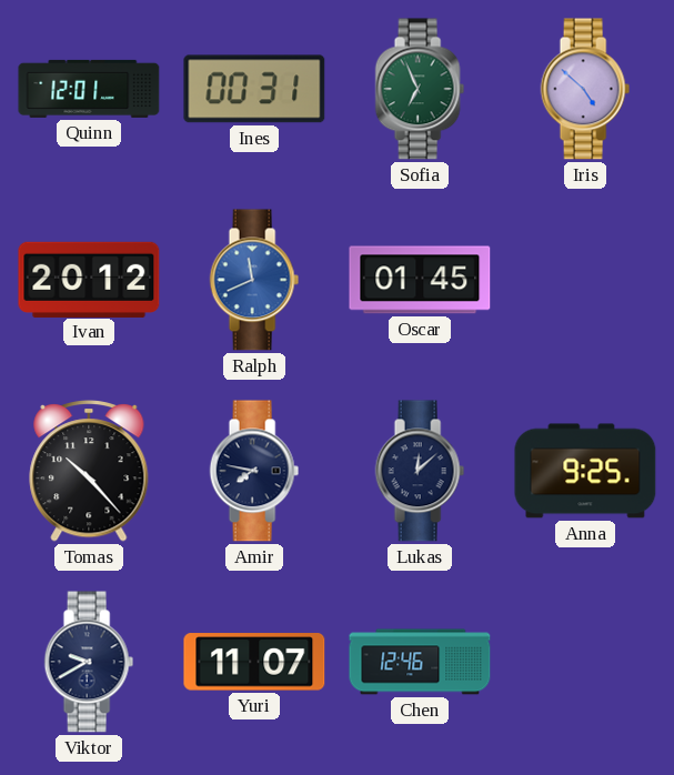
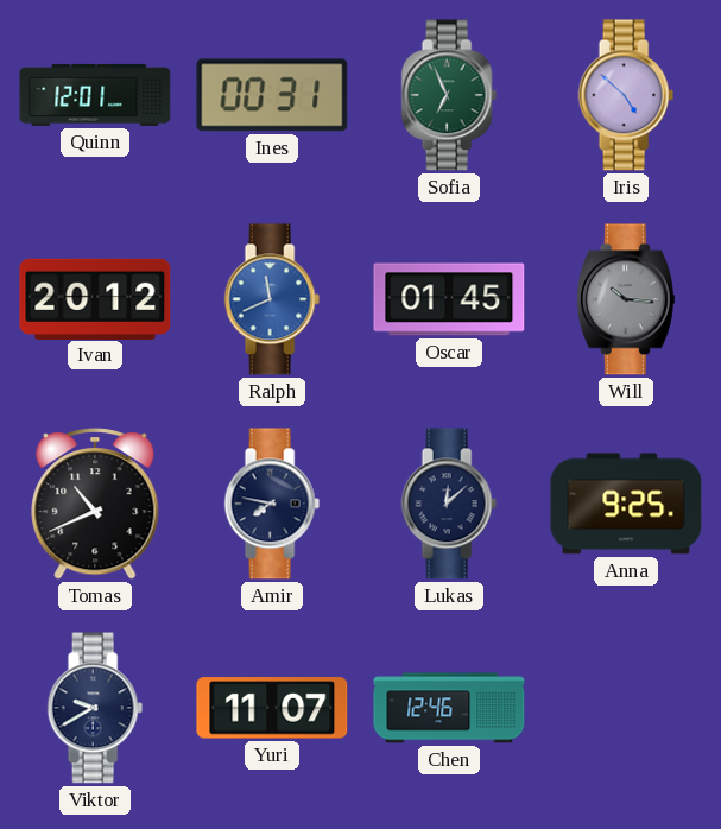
Will: none -> 10:16 (626, 299)
Tomas: 10:23 -> 10:41 (95, 505)
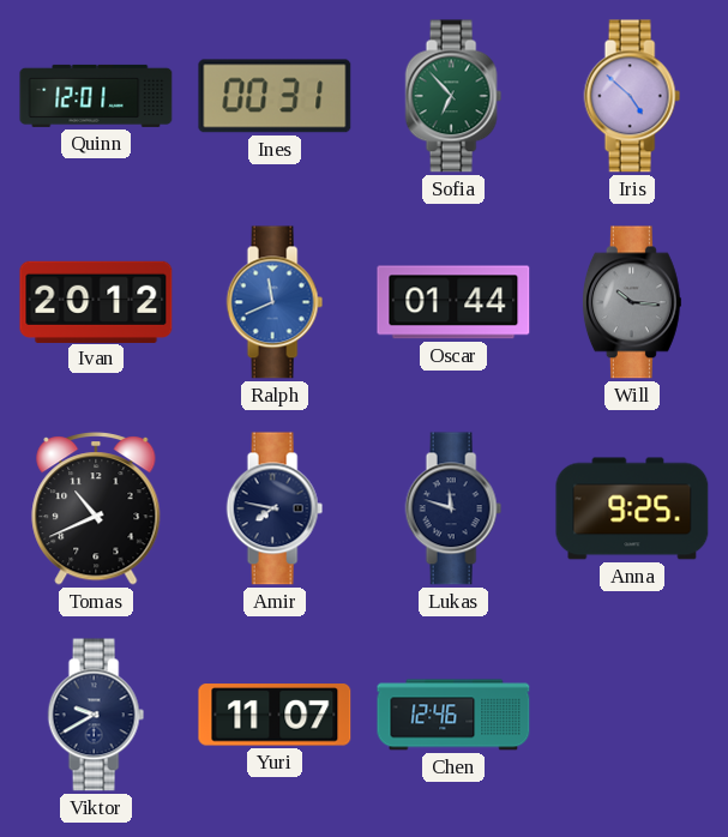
Sofia: 6:56 -> 6:53 (453, 96)
Oscar: 01:45 -> 01:44 (453, 302)
Lukas: 12:08 -> 11:48 (453, 508)
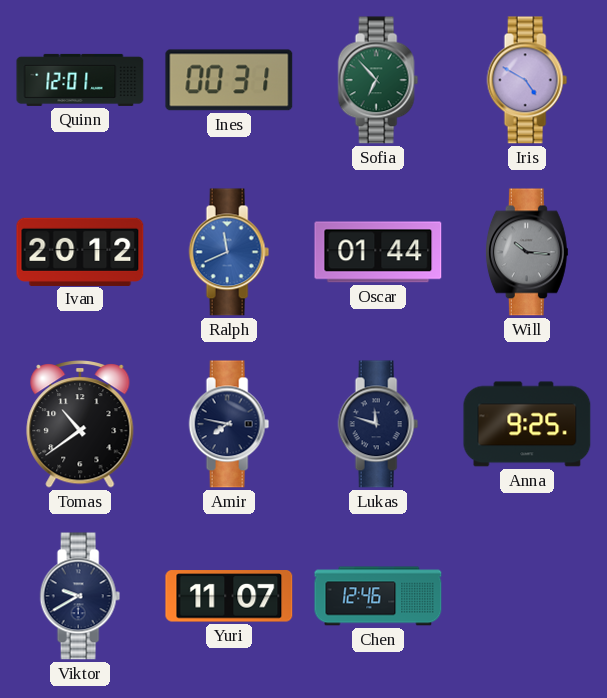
Iris: 4:52 -> 4:50 (527, 80)
Tomas: 10:41 -> 10:39 (80, 425)
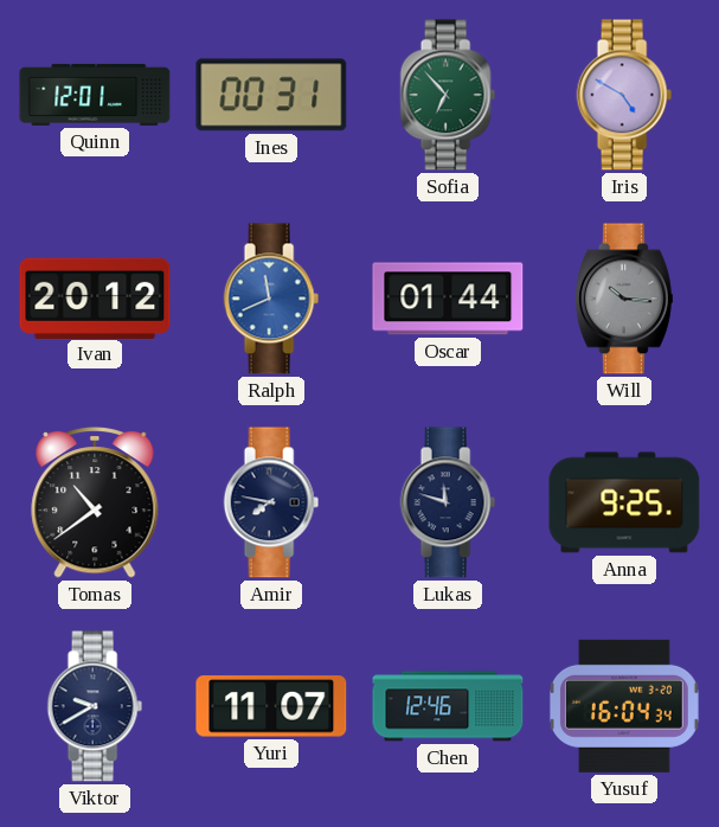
Yusuf: none -> 16:04 (624, 706)
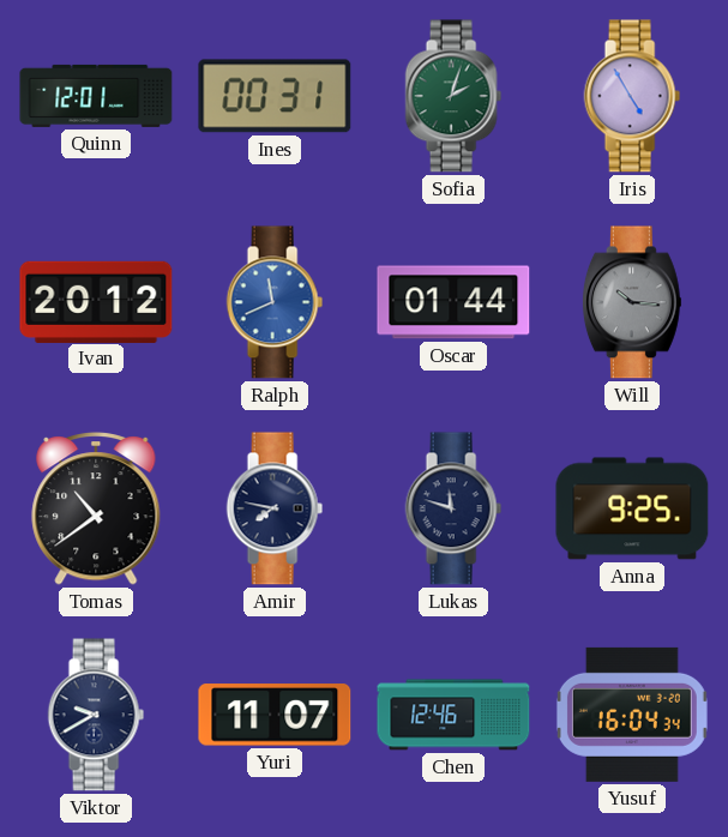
Sofia: 6:53 -> 2:03 (453, 96)
Iris: 4:50 -> 4:55 (632, 96)
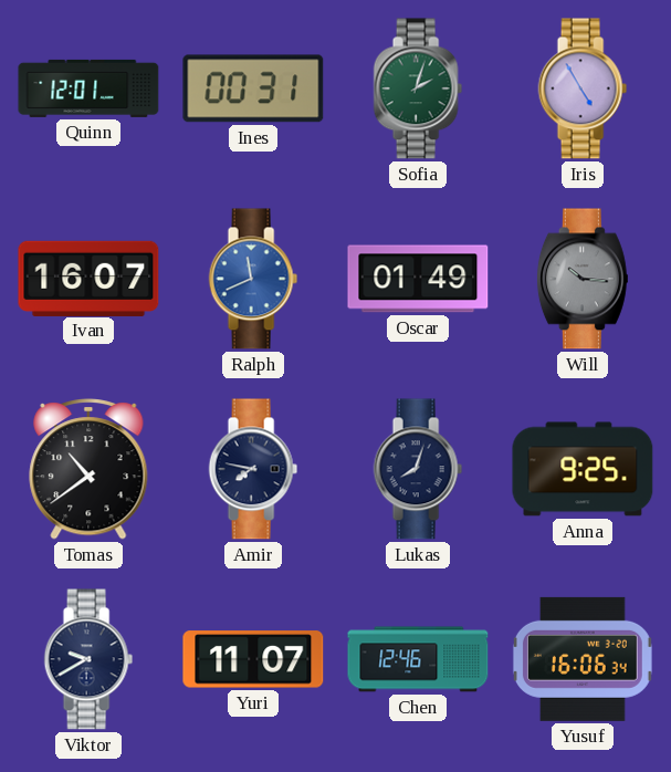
Ivan: 20:12 -> 16:07 (88, 278)
Oscar: 01:44 -> 01:49 (418, 279)
Lukas: 11:48 -> 8:03 (418, 469)
Yusuf: 16:04 -> 16:06 (583, 659)
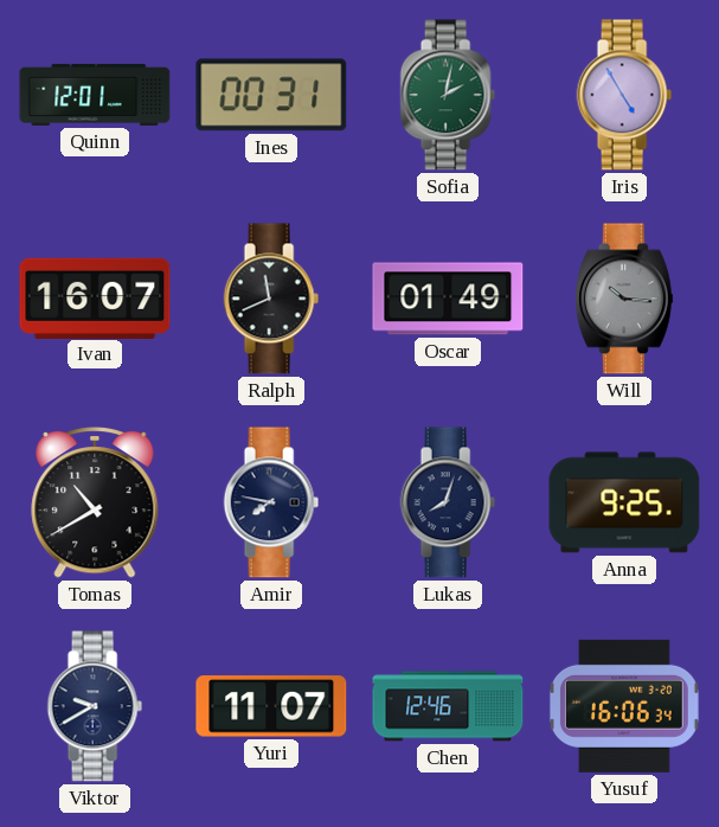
Sofia: 2:03 -> 2:02 (448, 95)
Ralph dial: blue -> black (271, 299)
Tomas: 10:39 -> 10:40 (95, 504)
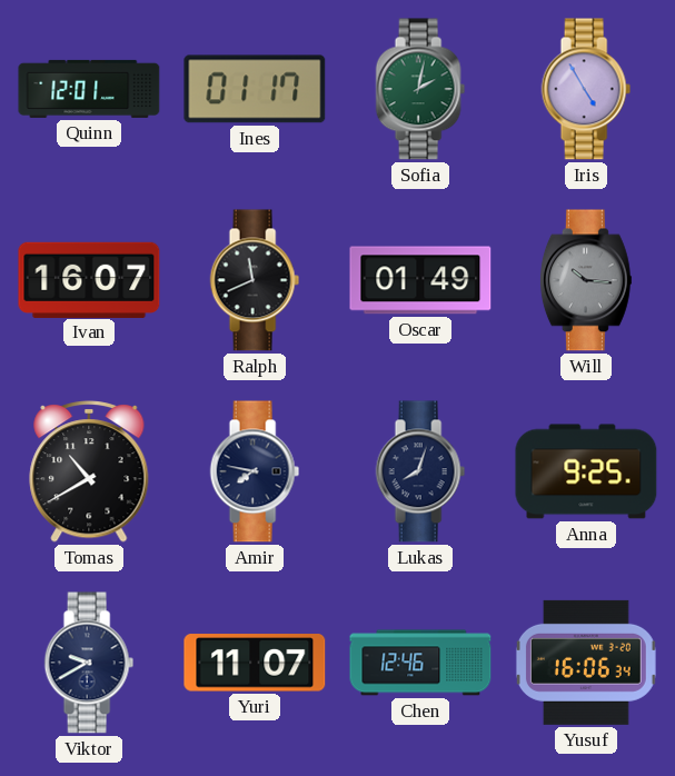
Ines: 00:31 -> 01:17 (255, 89)
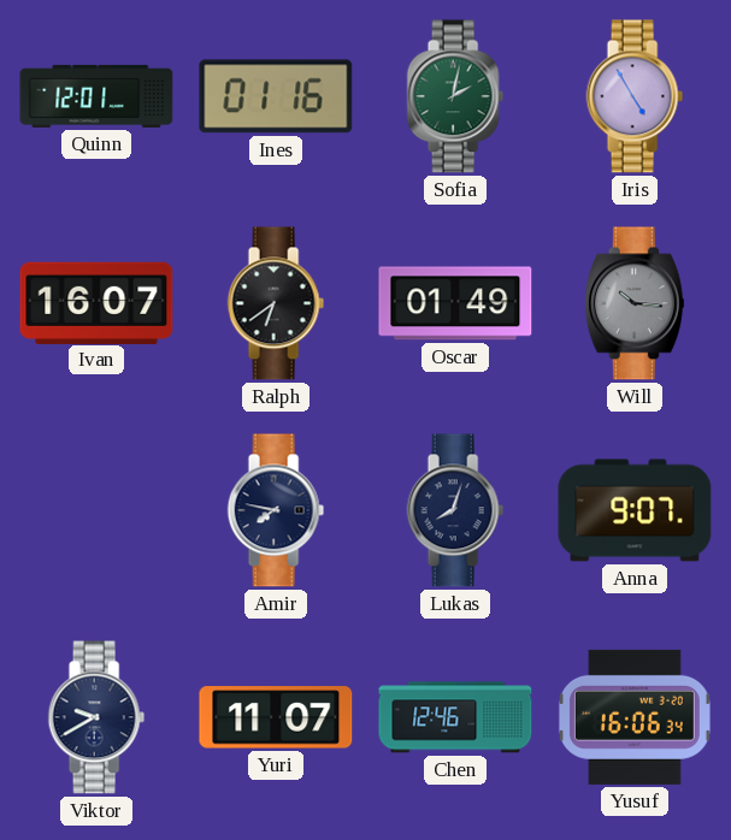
Ines: 01:17 -> 01:16 (276, 96)
Ralph: 11:41 -> 6:39 (276, 303)
Tomas: 10:40 -> none (89, 472)
Anna: 9:25 -> 9:07 (635, 510)
